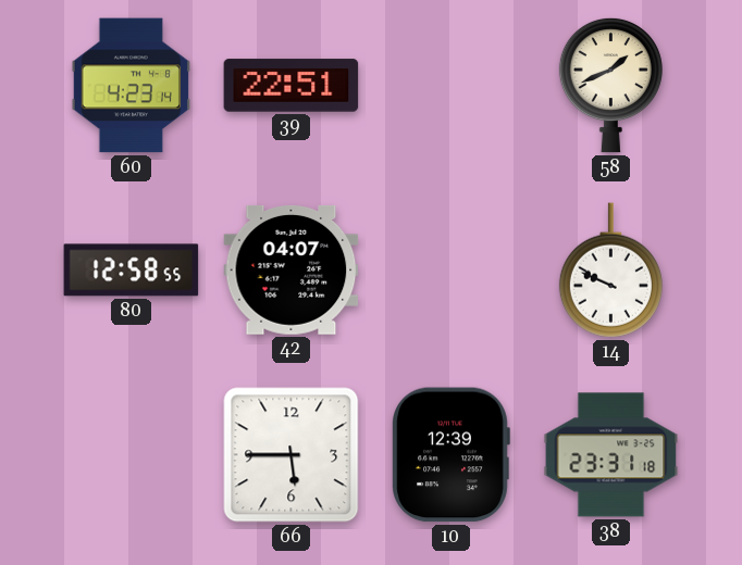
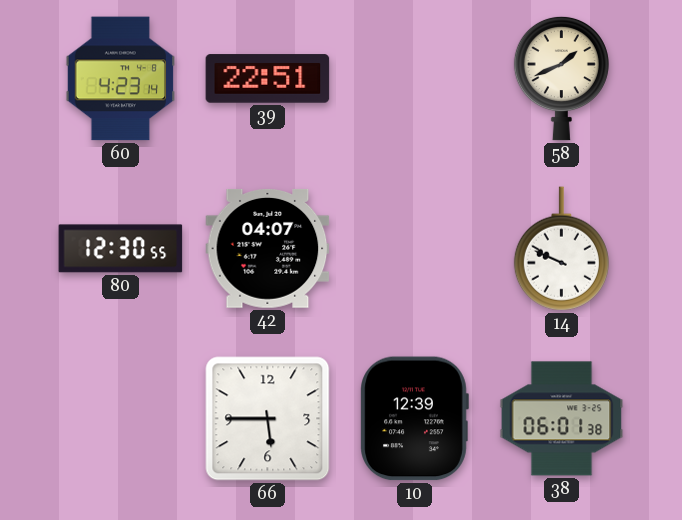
80: 12:58 -> 12:30 (121, 249)
38: 23:31 -> 06:01 (562, 419)
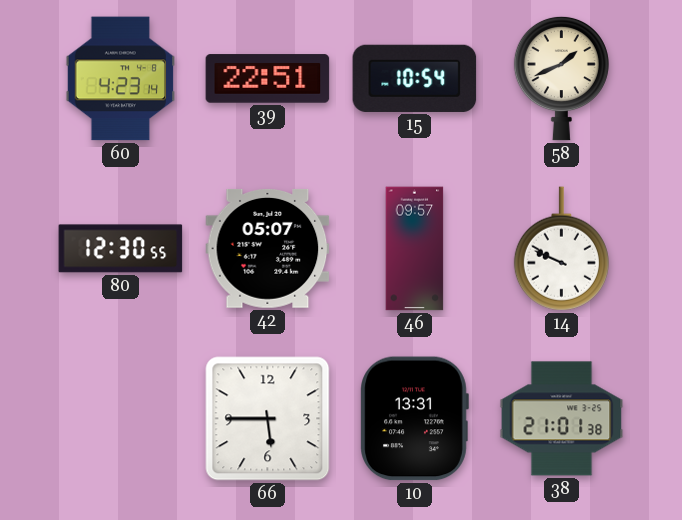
15: none -> 10:54 (415, 78)
42: 04:07 -> 05:07 (268, 248)
46: none -> 09:57 (415, 249)
10: 12:39 -> 13:31 (414, 419)
38: 06:01 -> 21:01 (562, 419)
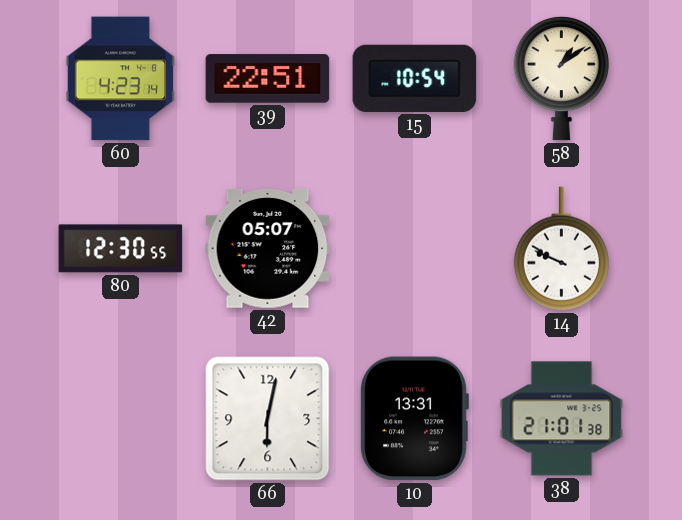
58: 1:41 -> 1:09 (561, 78)
46: 09:57 -> none (415, 249)
66: 5:45 -> 6:02 (268, 419)
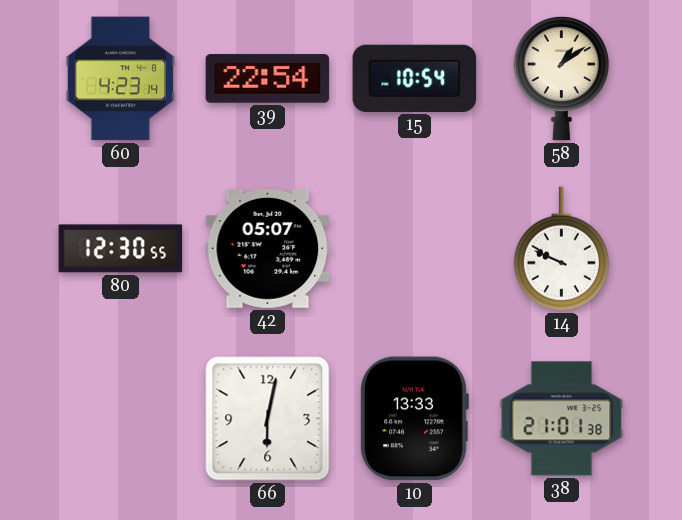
39: 22:51 -> 22:54 (268, 79)
10: 13:31 -> 13:33 (414, 419)
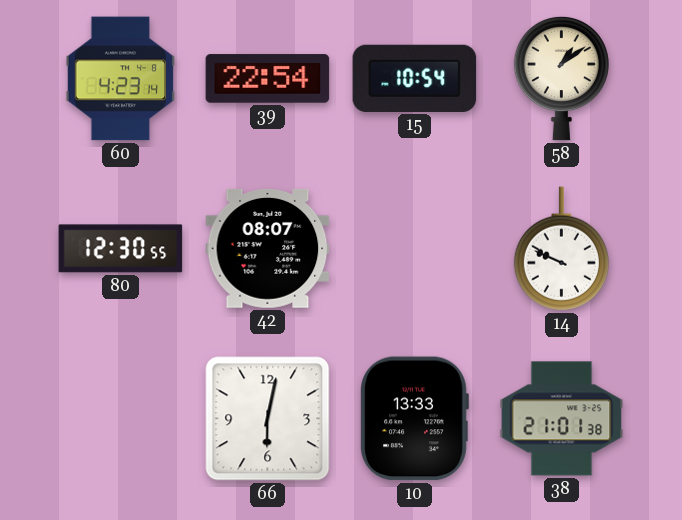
42: 05:07 -> 08:07 (268, 248)
